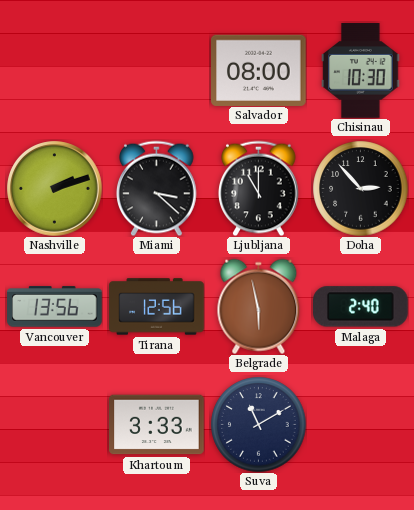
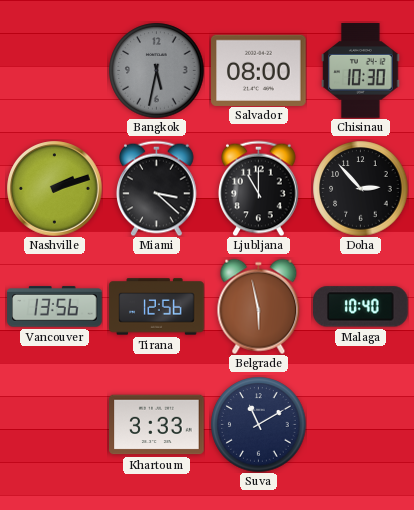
Bangkok: none -> 5:32 (156, 70)
Malaga: 2:40 -> 10:40 (361, 307)
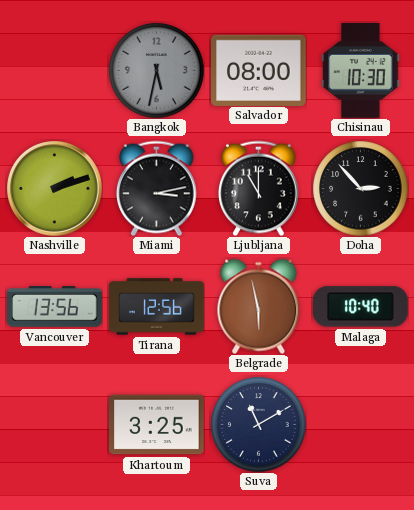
Miami: 3:22 -> 3:13 (157, 188)
Khartoum: 3:33 -> 3:25 (157, 425)
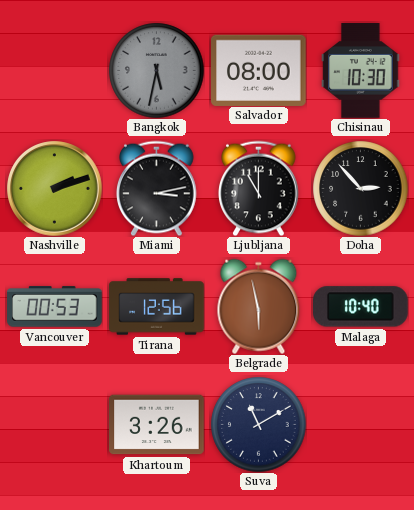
Vancouver: 13:56 -> 00:53 (55, 307)
Khartoum: 3:25 -> 3:26 (157, 425)
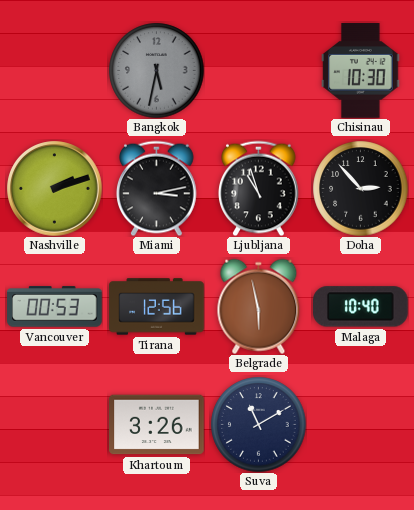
Salvador: 08:00 -> none (259, 70)
Ljubljana: 11:00 -> 10:57 (259, 188)
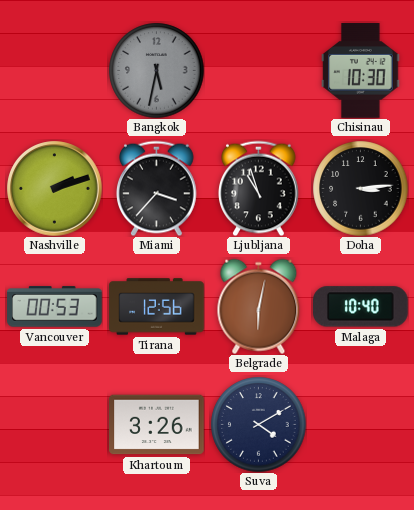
Miami: 3:13 -> 3:37 (157, 188)
Doha: 2:53 -> 3:14 (360, 188)
Belgrade: 5:58 -> 6:02 (259, 306)
Suva: 11:10 -> 4:10 (258, 424)
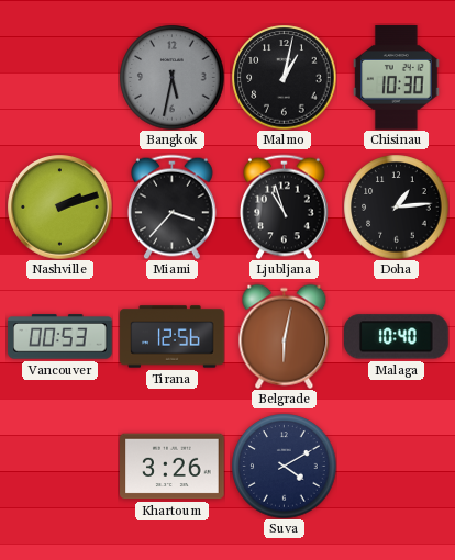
Malmo: none -> 1:02 (284, 77)
Doha: 3:14 -> 1:14 (396, 206)
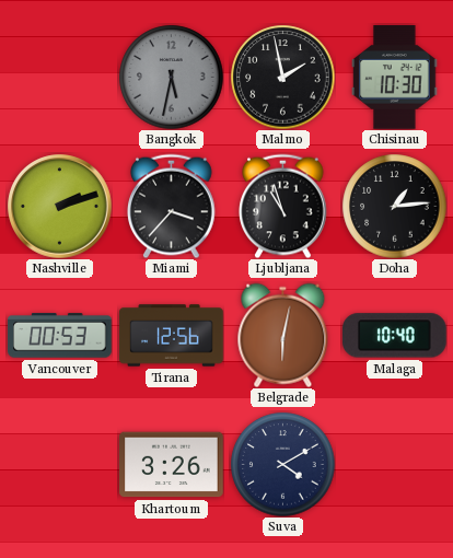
Malmo: 1:02 -> 1:58 (282, 77)
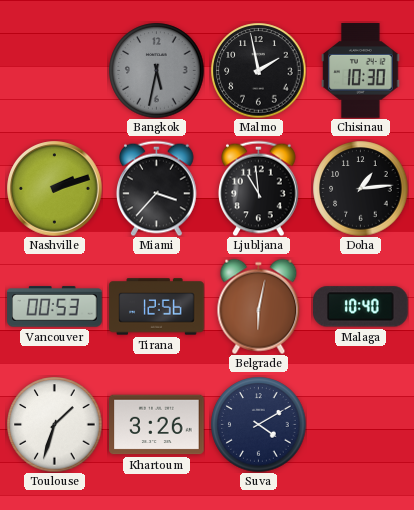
Ljubljana: 10:57 -> 10:59 (259, 188)
Toulouse: none -> 1:33 (54, 424)
